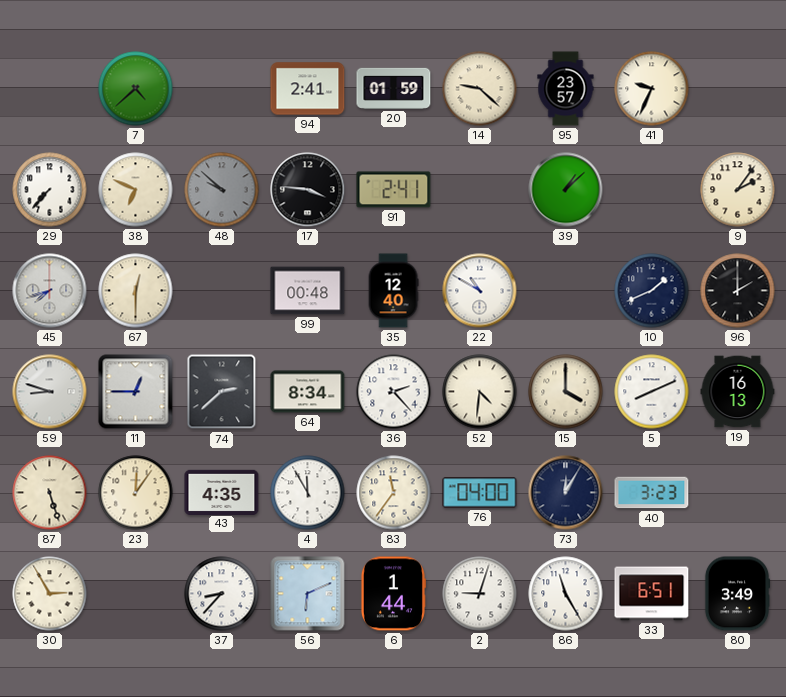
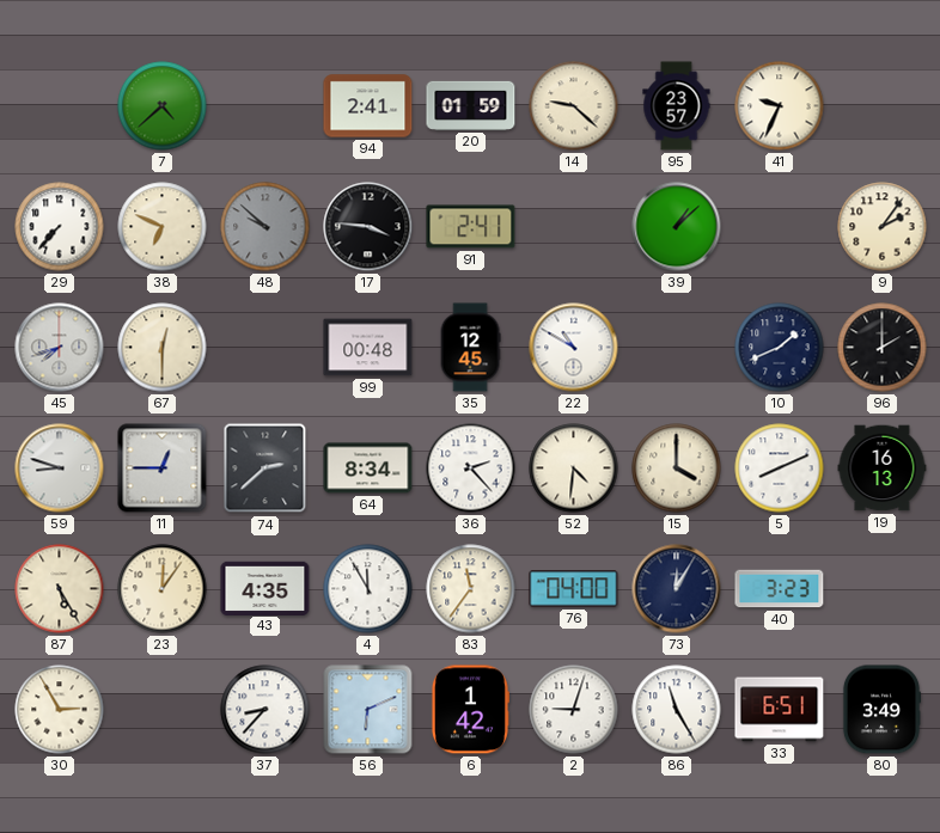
35: 12:40 -> 12:45 (470, 348)
87: 5:27 -> 5:25 (60, 589)
6: 1:44 -> 1:42 (470, 710)
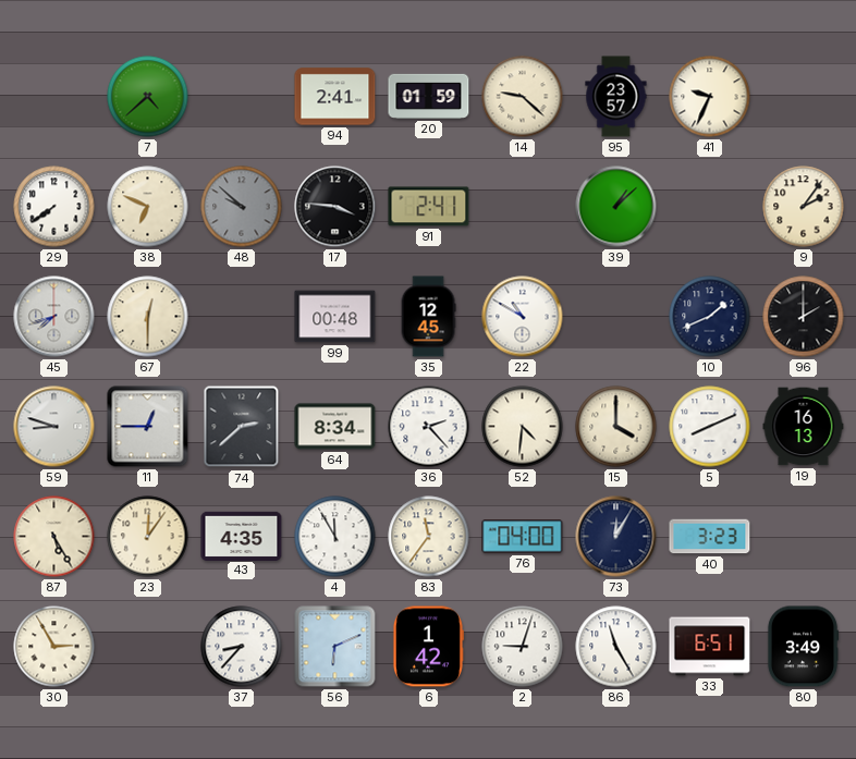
29: 7:37 -> 7:39 (54, 207)
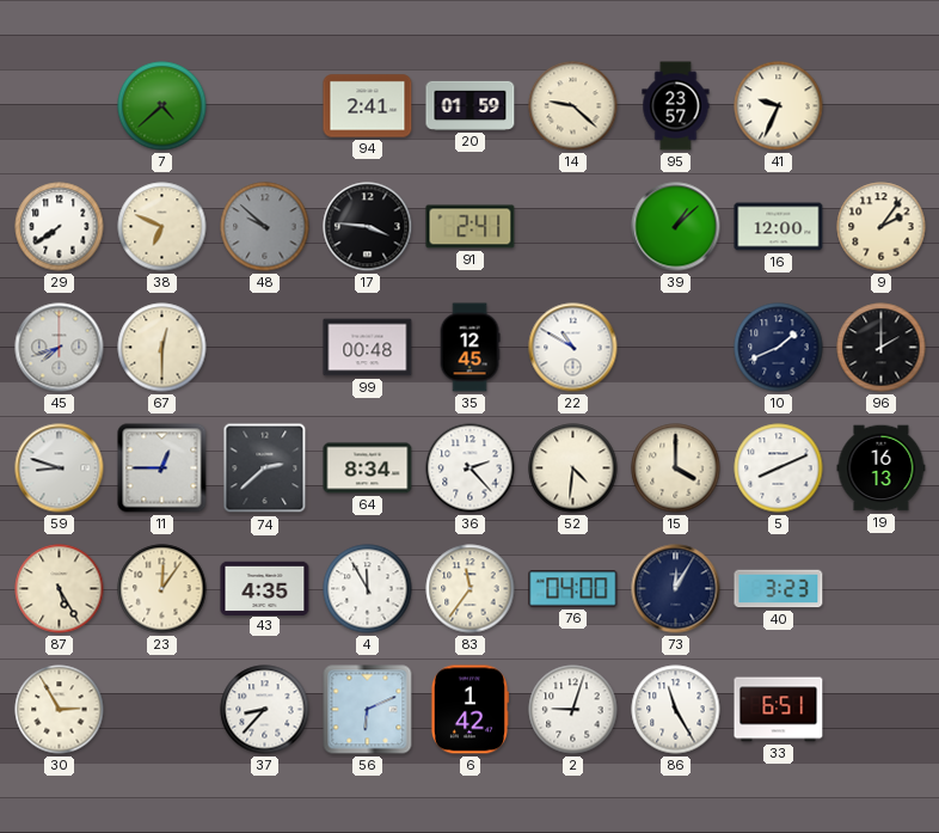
16: none -> 12:00 (779, 227)
80: 3:49 -> none (803, 647)
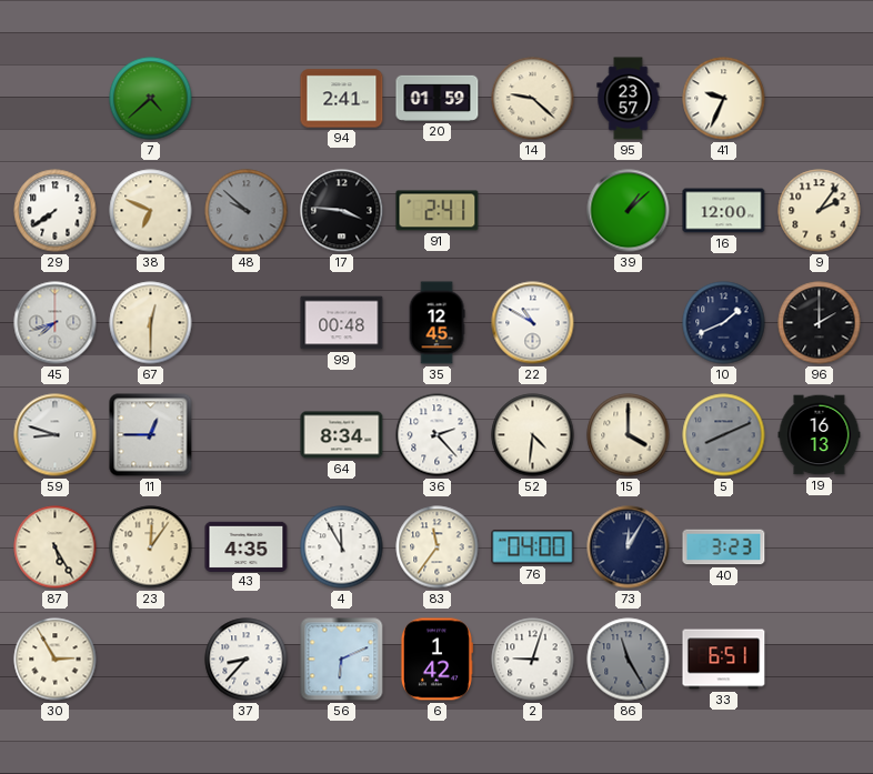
74: 2:38 -> none (265, 468)
5 dial: white -> grey (724, 435)
86 dial: white -> grey (629, 660)
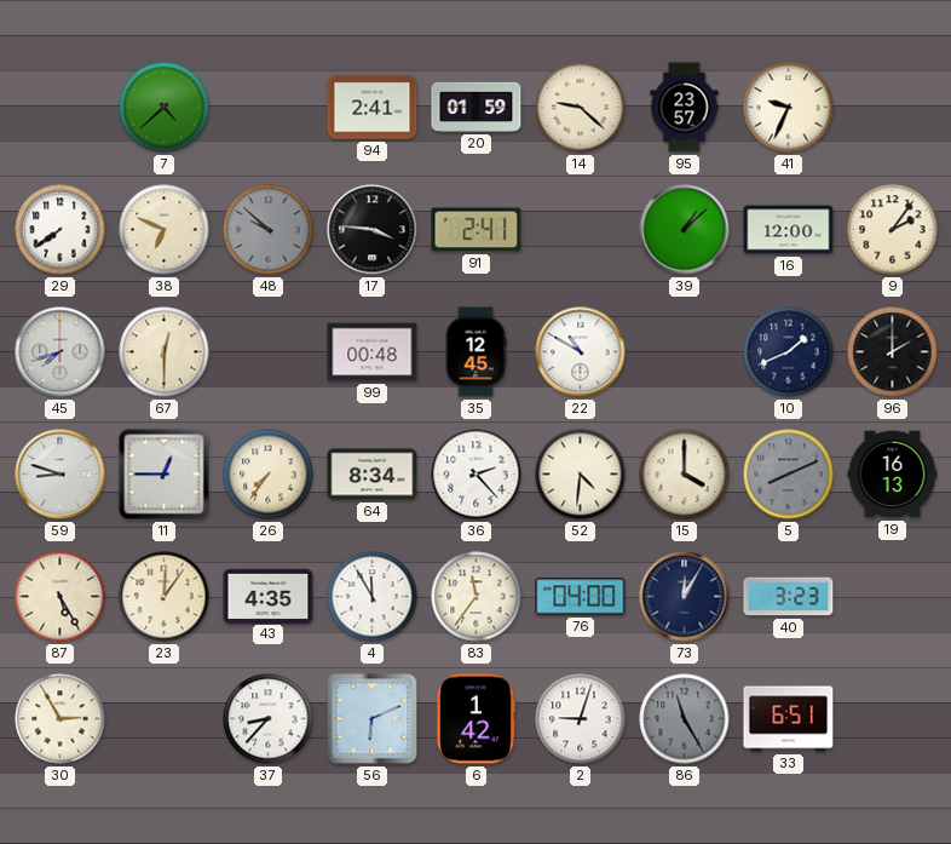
26: none -> 7:36 (269, 475)
